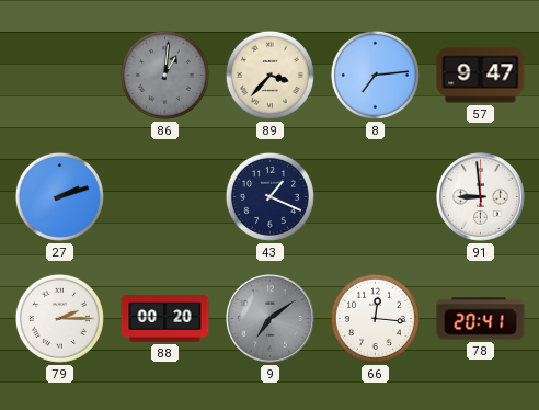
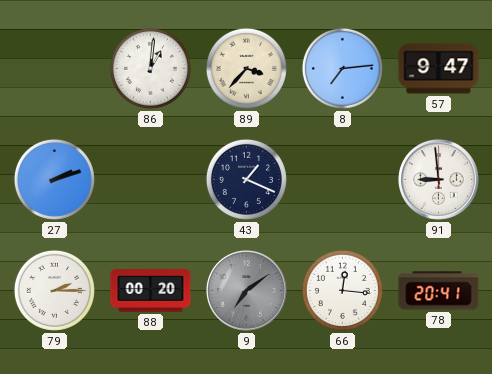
86 dial: grey -> white (150, 68)
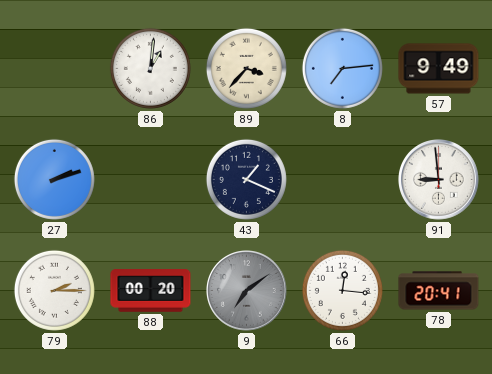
57: 9:47 -> 9:49 (439, 69)
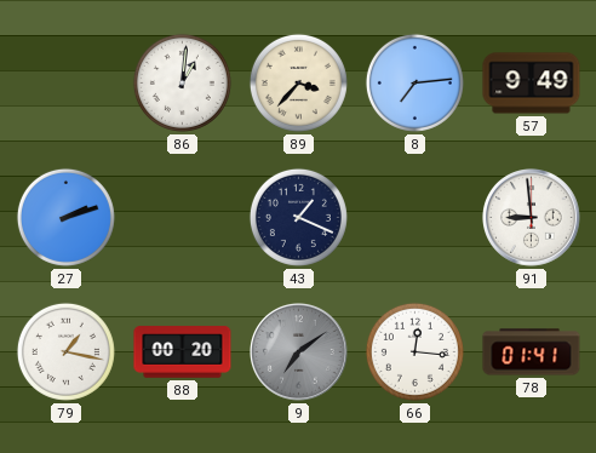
79: 2:15 -> 1:17 (65, 351)
78: 20:41 -> 01:41 (532, 352)
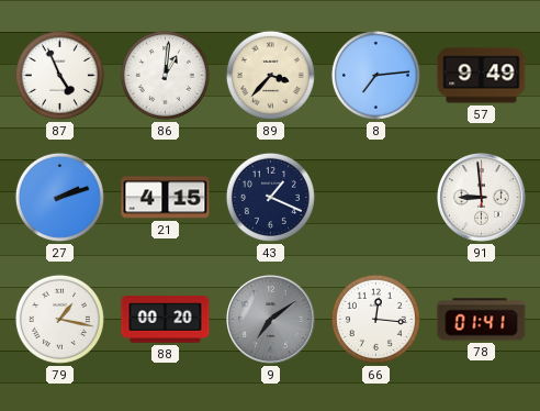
87: none -> 4:56 (59, 75)
21: none -> 4:15 (166, 198)
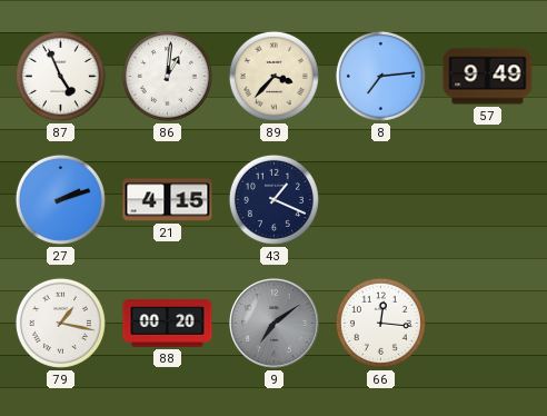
91: 8:59 -> none (482, 198)
78: 01:41 -> none (482, 320)
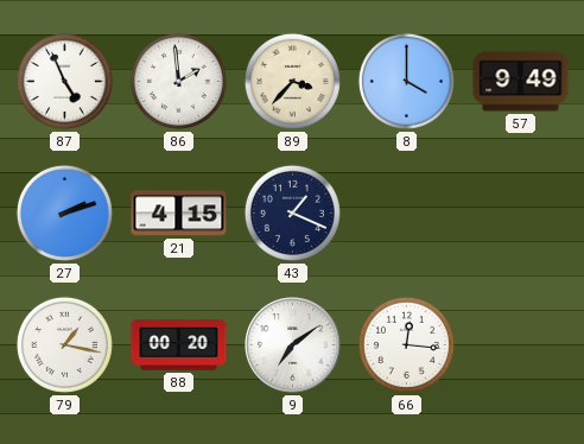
86: 1:01 -> 1:59 (178, 81)
8: 7:14 -> 4:00 (406, 81)
9 dial: grey -> white (293, 345)
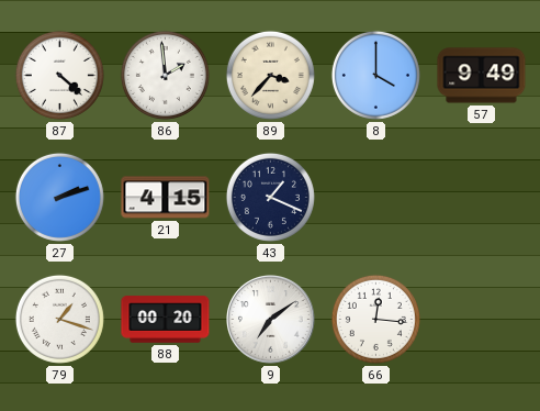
87: 4:56 -> 4:22 (59, 75)
79: 1:17 -> 1:18 (59, 319)
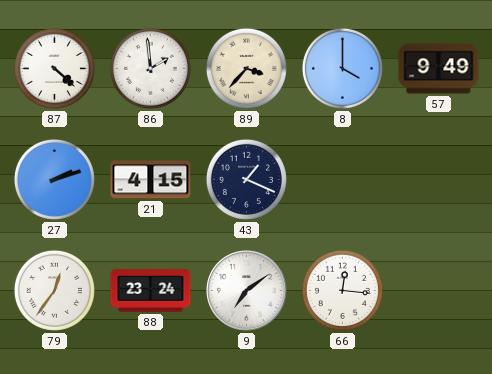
79: 1:18 -> 12:36 (54, 290)
88: 00:20 -> 23:24 (151, 291)
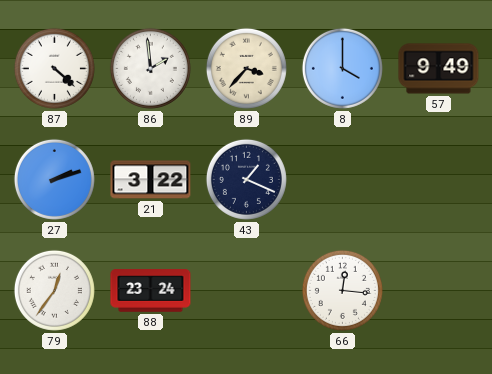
21: 4:15 -> 3:22 (151, 180)
9: 7:09 -> none (247, 291)
